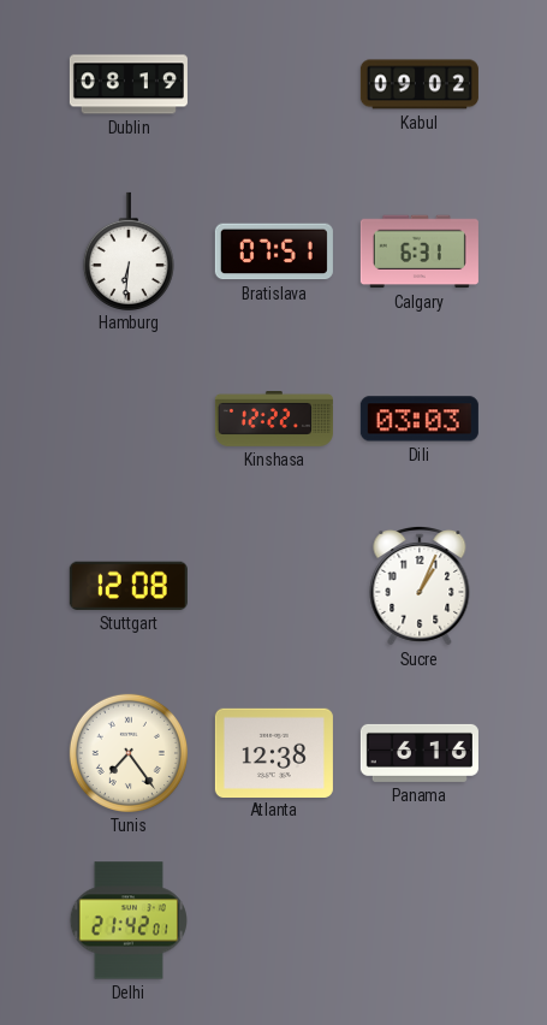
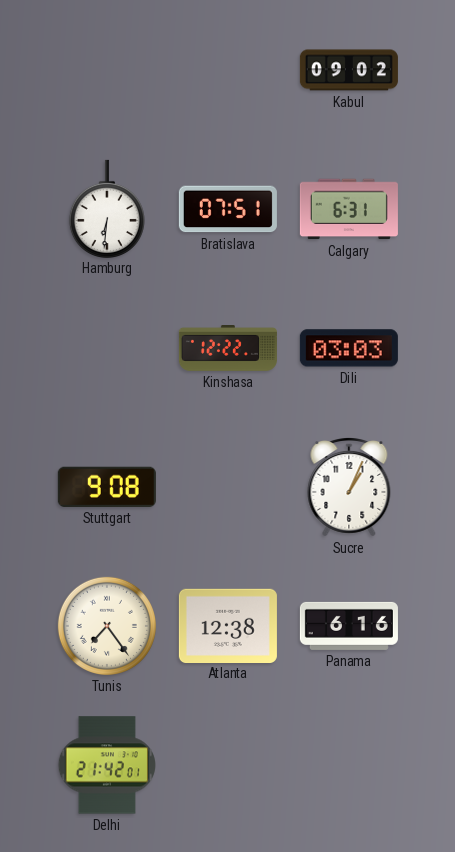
Dublin: 08:19 -> none (129, 84)
Stuttgart: 12:08 -> 9:08 (107, 487)
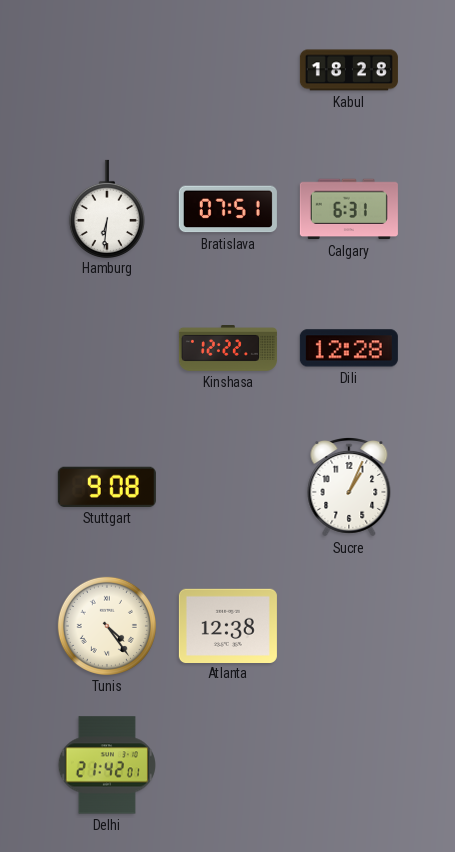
Kabul: 09:02 -> 18:28 (349, 70)
Dili: 03:03 -> 12:28 (349, 348)
Tunis: 7:24 -> 4:24 (107, 626)
Panama: 6:16 -> none (349, 626)
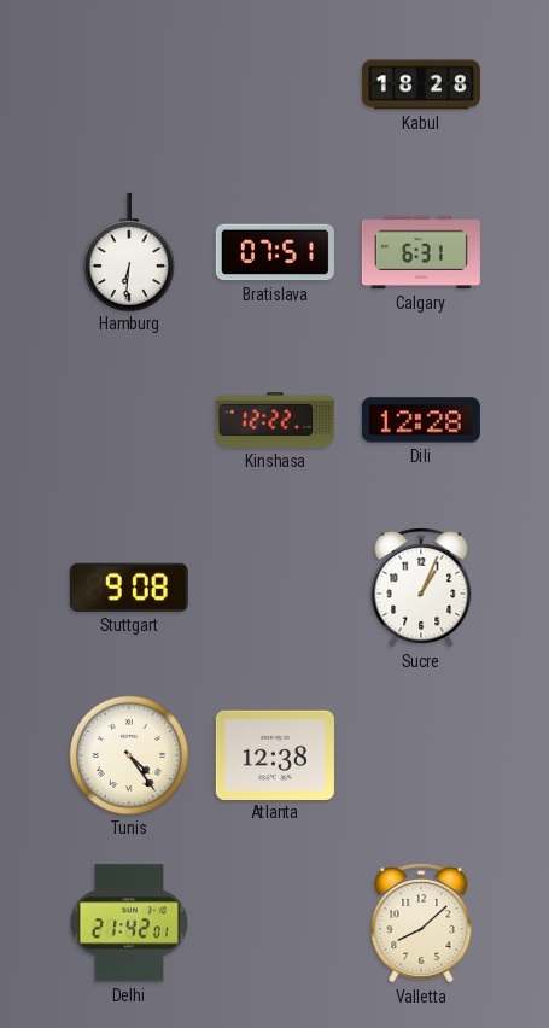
Valletta: none -> 8:08 (421, 924)
